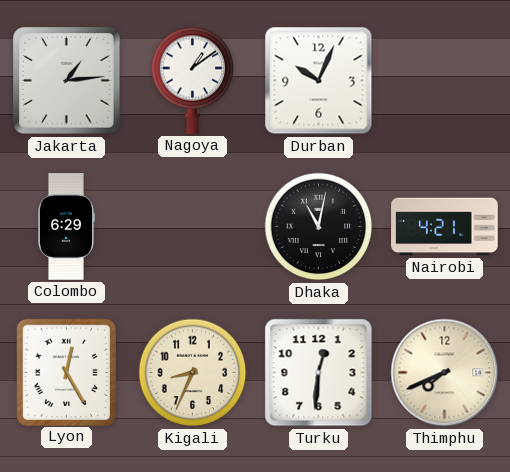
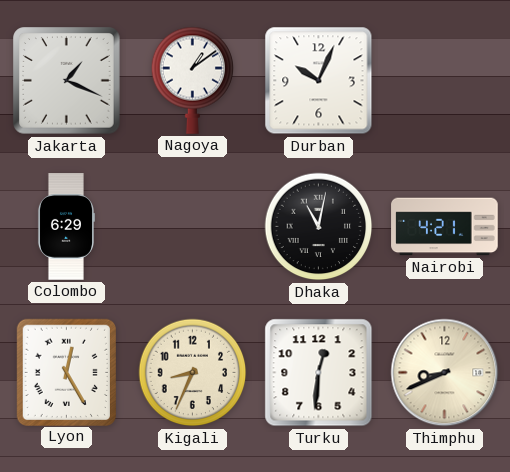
Jakarta: 1:14 -> 1:19 (67, 81)
Thimphu: 7:41 -> 8:41 (445, 373)
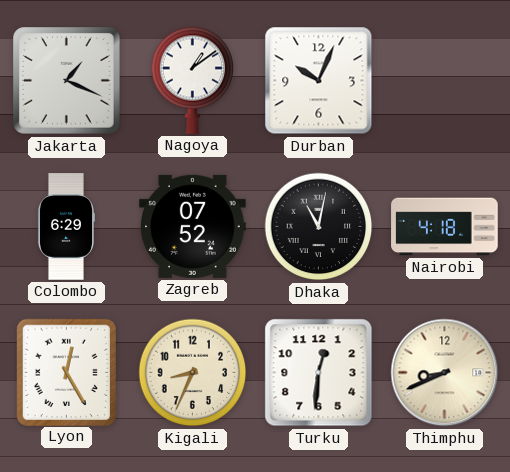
Zagreb: none -> 07:52 (193, 226)
Nairobi: 4:21 -> 4:18 (445, 227)
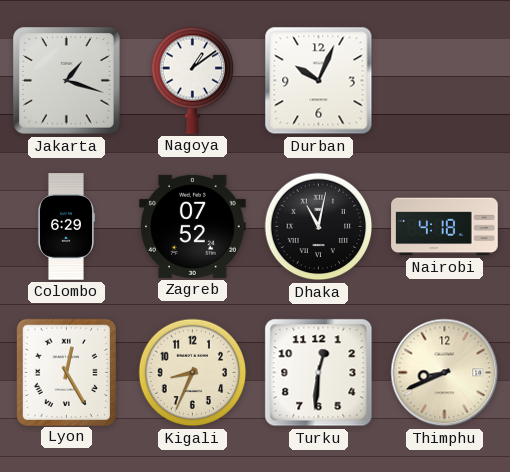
Jakarta: 1:19 -> 1:18 (67, 81)
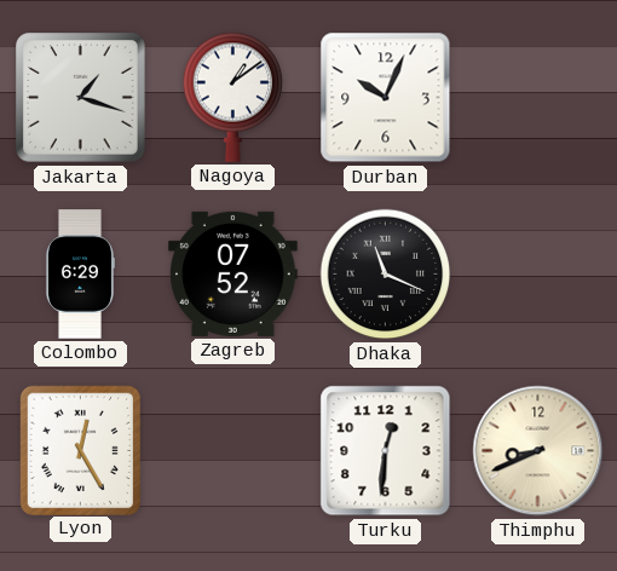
Dhaka: 11:02 -> 11:19 (386, 275)
Nairobi: 4:18 -> none (445, 227)
Kigali: 8:34 -> none (193, 373)
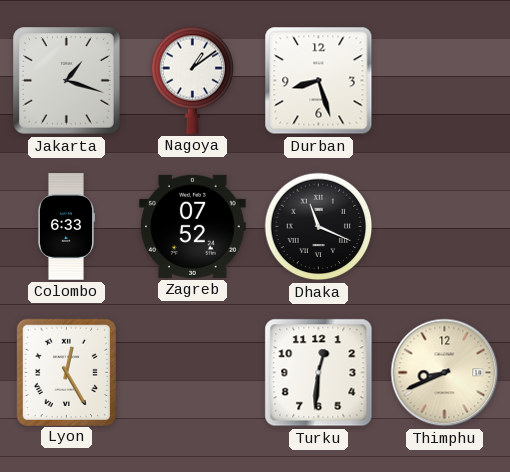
Durban: 10:04 -> 8:27 (319, 81)
Colombo: 6:29 -> 6:33 (65, 227)
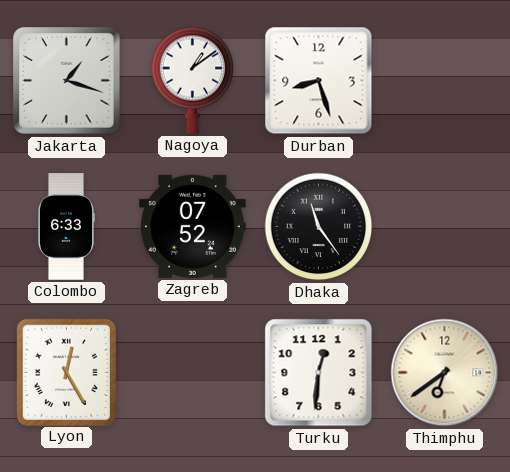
Dhaka: 11:19 -> 11:24 (319, 227)
Thimphu: 8:41 -> 6:39 (445, 373)
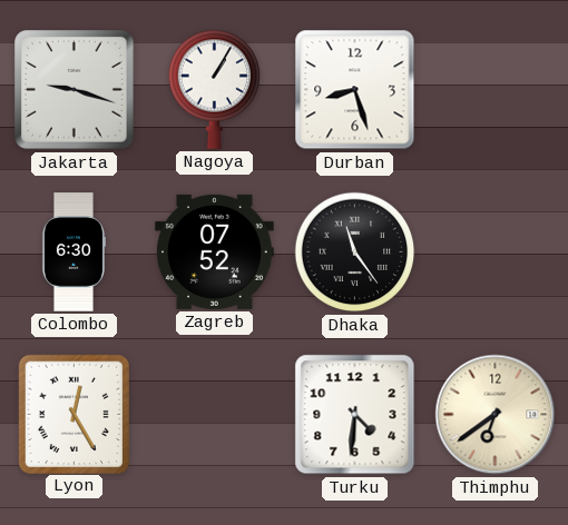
Jakarta: 1:18 -> 9:18 (75, 90)
Nagoya: 1:09 -> 1:05 (215, 89)
Colombo: 6:33 -> 6:30 (72, 252)
Turku: 12:31 -> 4:31 (355, 415)
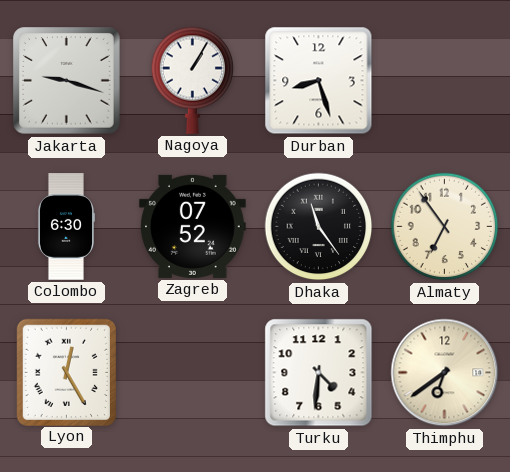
Almaty: none -> 6:54 (445, 227)
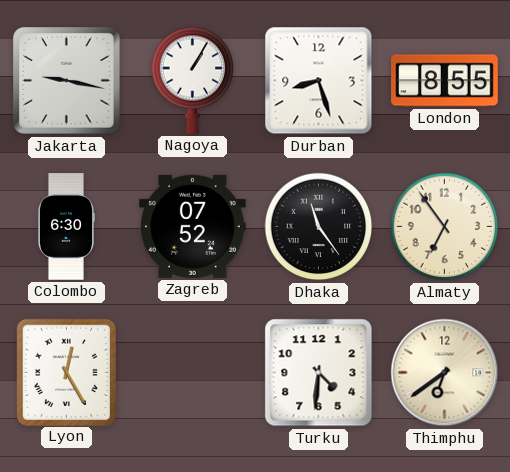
Jakarta: 9:18 -> 9:17 (67, 81)
London: none -> 8:55 (445, 81)
